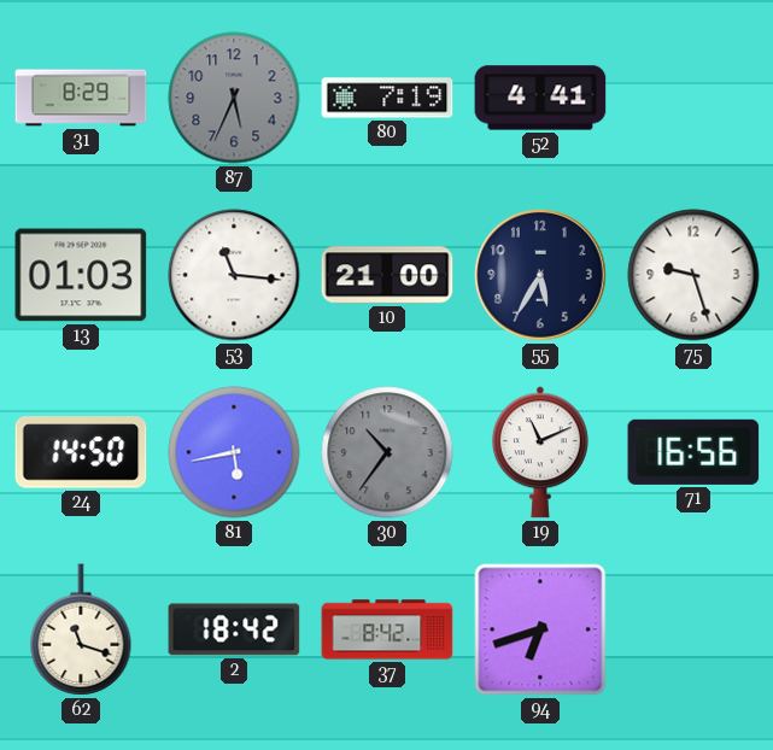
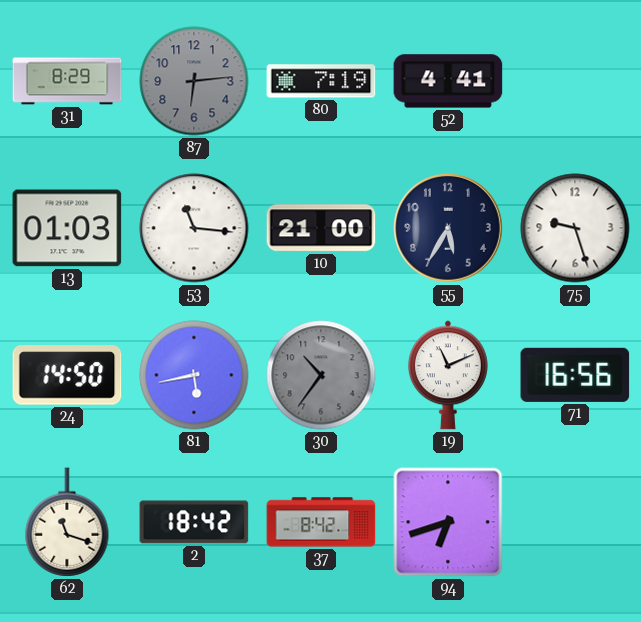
87: 5:34 -> 6:14 (194, 81)
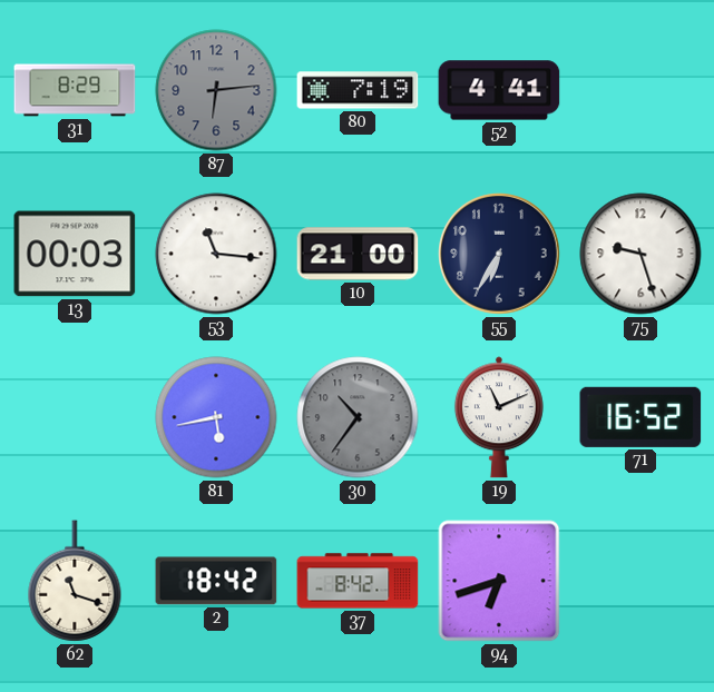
13: 01:03 -> 00:03 (75, 254)
55: 5:35 -> 6:35 (500, 255)
24: 14:50 -> none (67, 375)
71: 16:56 -> 16:52 (640, 417)
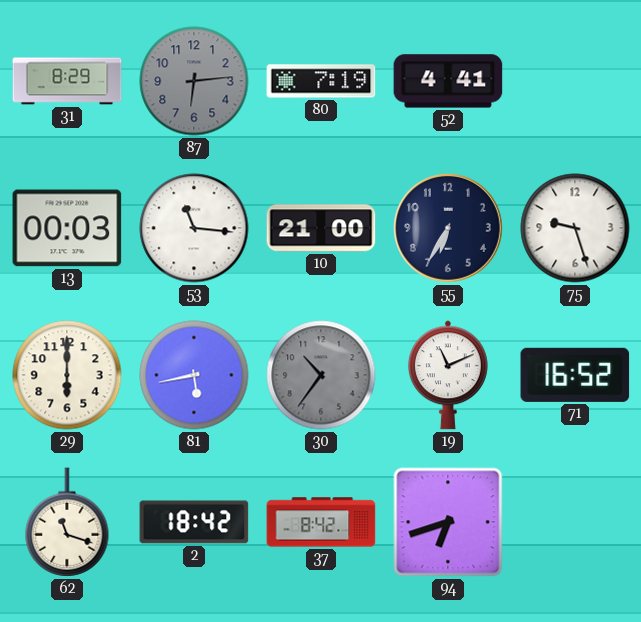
29: none -> 6:00 (67, 375)
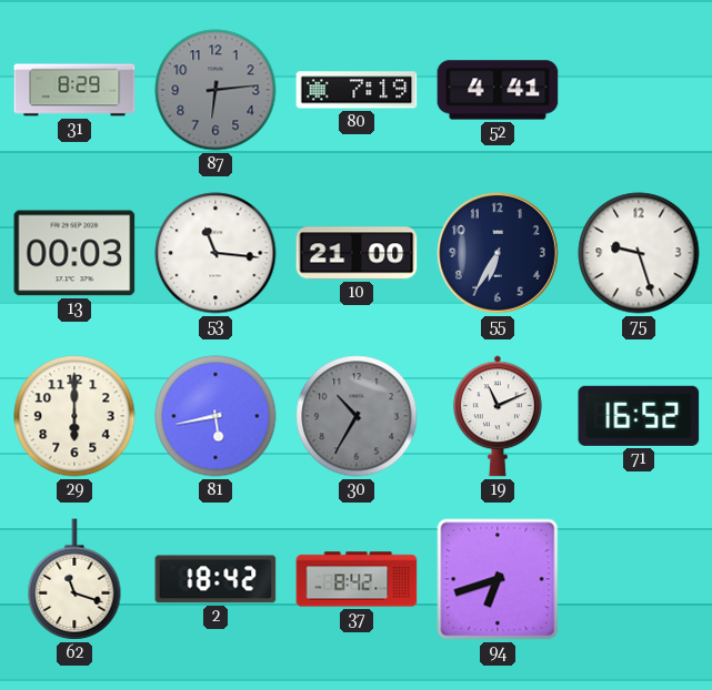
30: 10:36 -> 10:35 (357, 416)
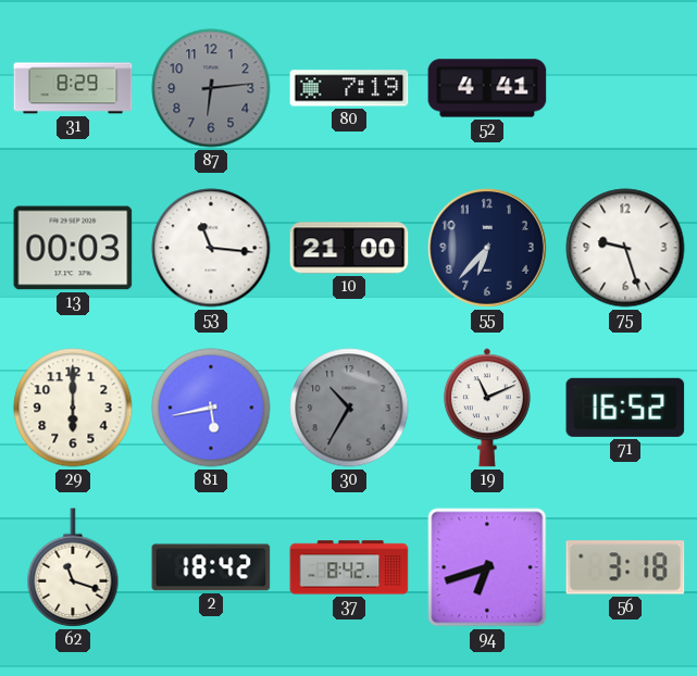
55: 6:35 -> 6:37 (488, 249)
56: none -> 3:18 (625, 567)
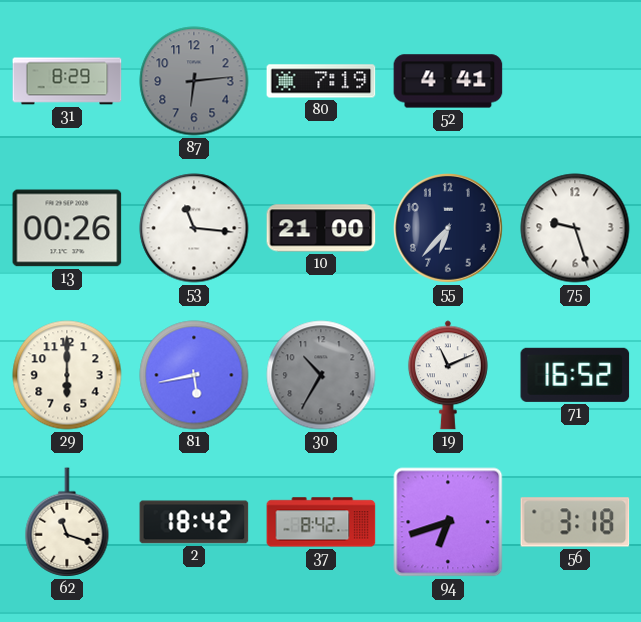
13: 00:03 -> 00:26 (67, 228)
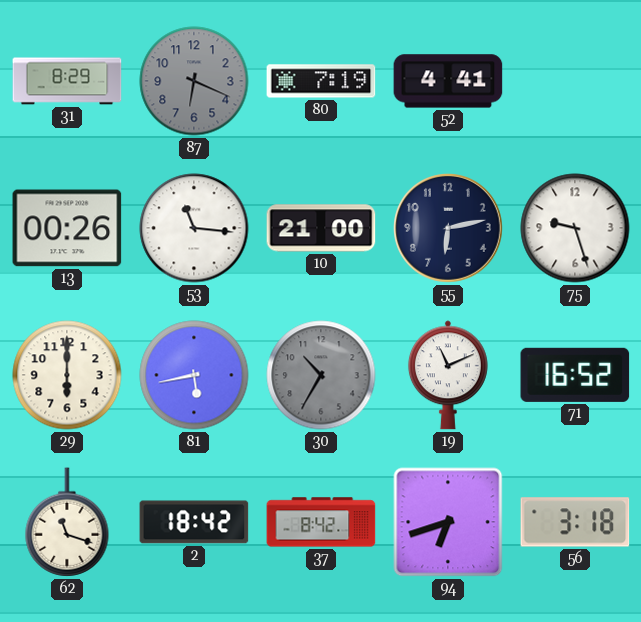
87: 6:14 -> 6:19 (194, 81)
55: 6:37 -> 6:13 (449, 229)
